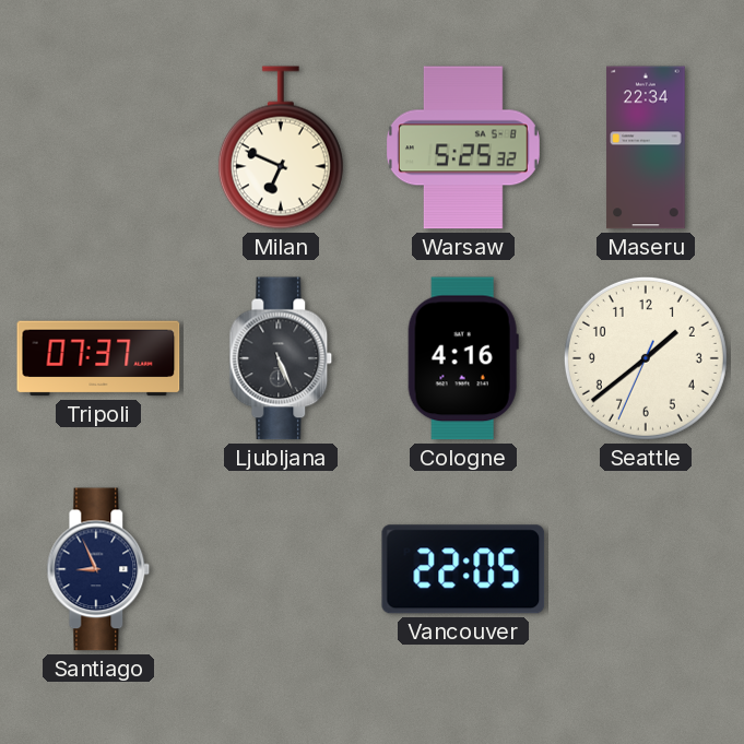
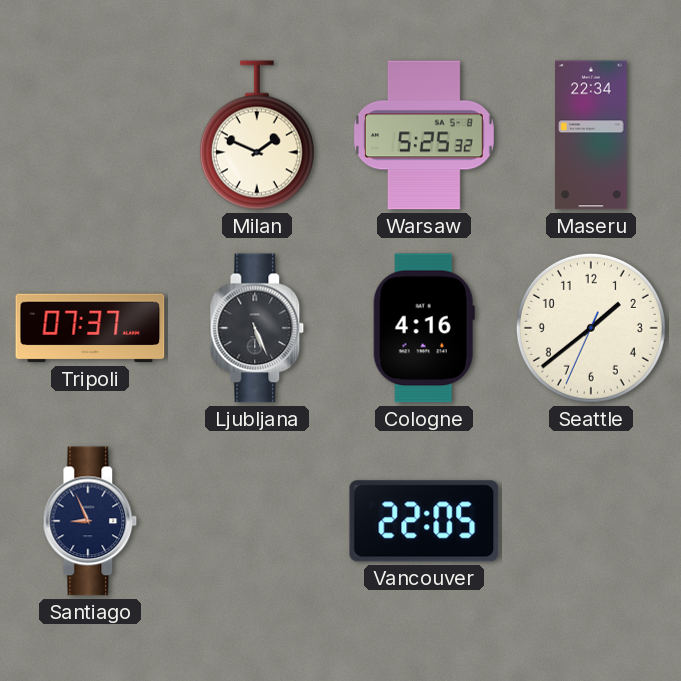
Milan: 6:49 -> 1:49 (257, 135)
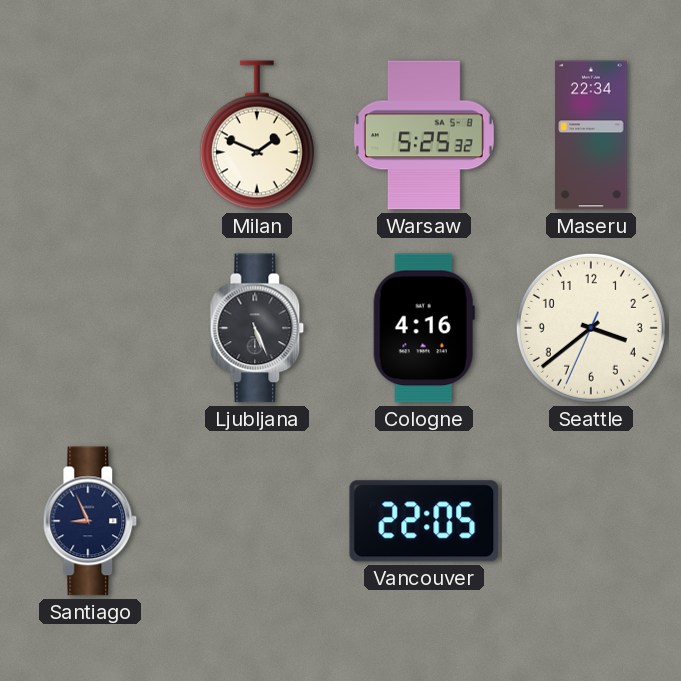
Tripoli: 07:37 -> none (90, 328)
Seattle: 1:38 -> 3:38 (591, 328)
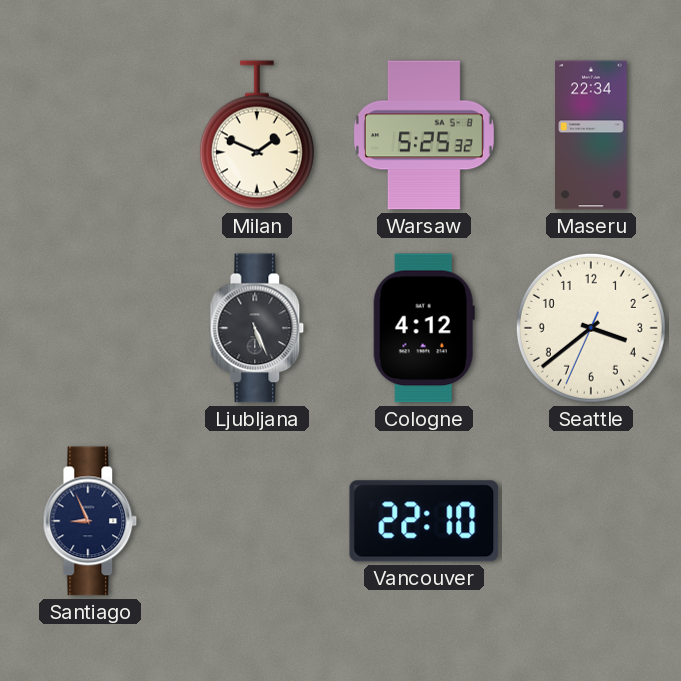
Cologne: 4:16 -> 4:12 (424, 328)
Vancouver: 22:05 -> 22:10 (424, 521)
